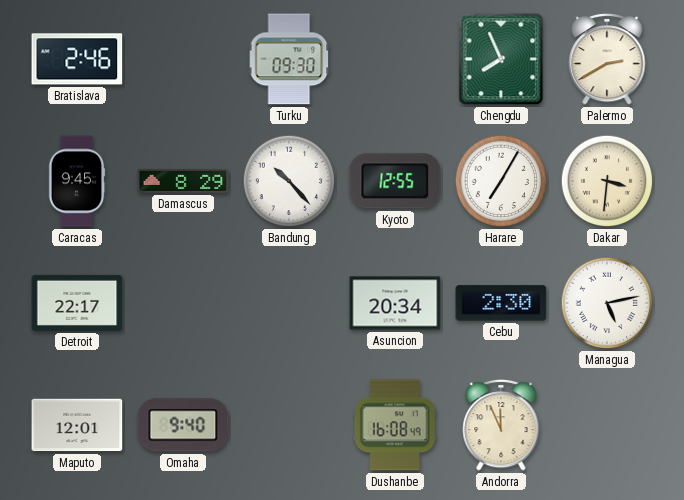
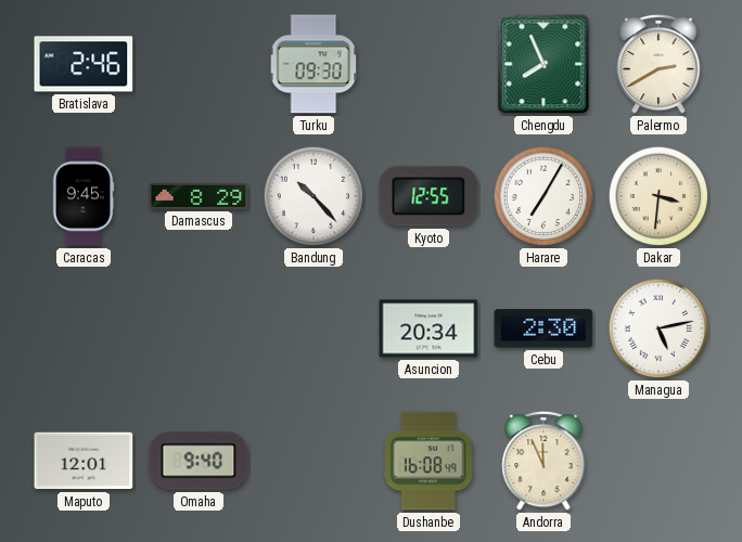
Detroit: 22:17 -> none (77, 303)
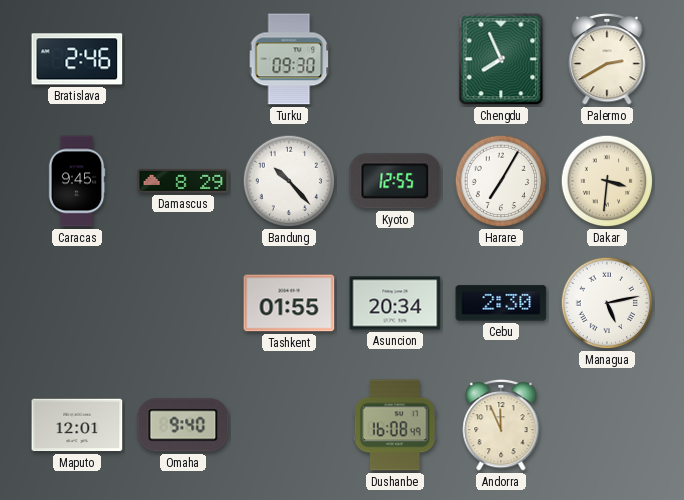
Tashkent: none -> 01:55 (289, 303)
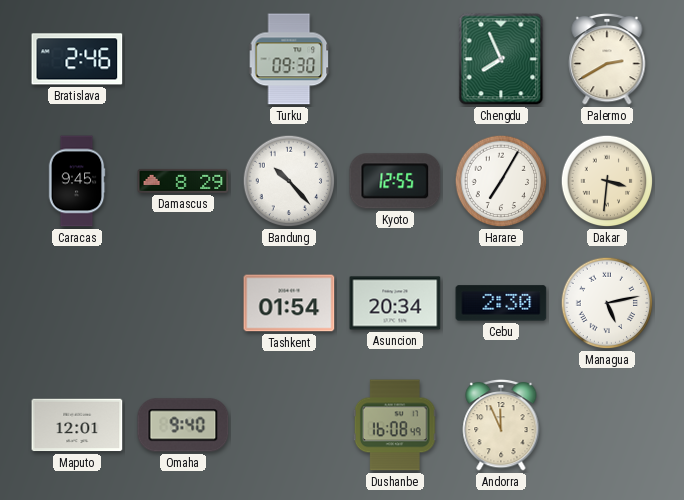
Tashkent: 01:55 -> 01:54 (289, 303)
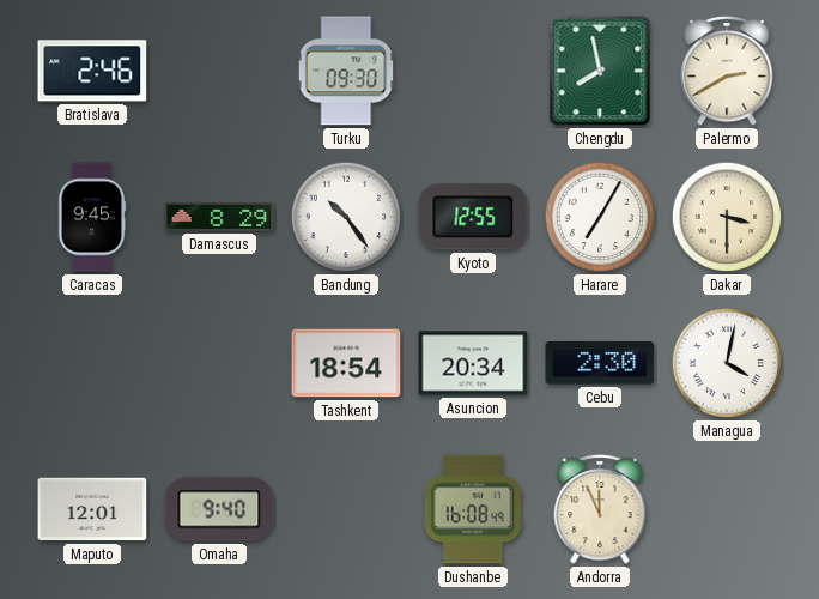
Chengdu: 7:56 -> 7:58 (600, 71)
Bandung: 10:23 -> 10:24 (346, 217)
Dakar: 3:31 -> 3:30 (727, 217)
Tashkent: 01:54 -> 18:54 (346, 363)
Managua: 5:13 -> 4:02 (727, 363)
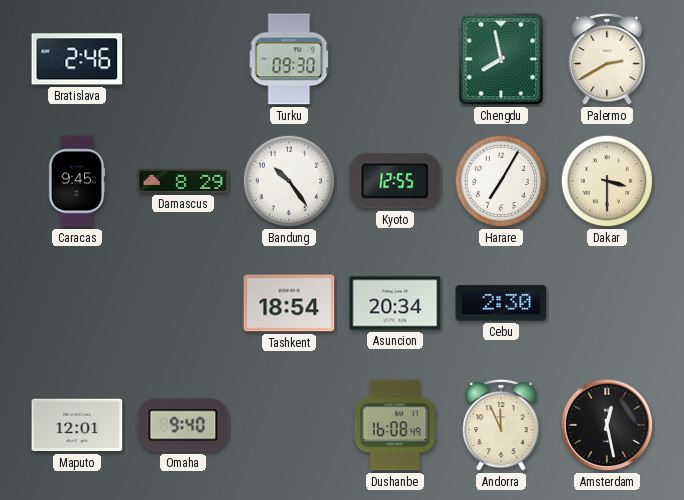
Managua: 4:02 -> none (727, 363)
Amsterdam: none -> 12:28 (607, 425)
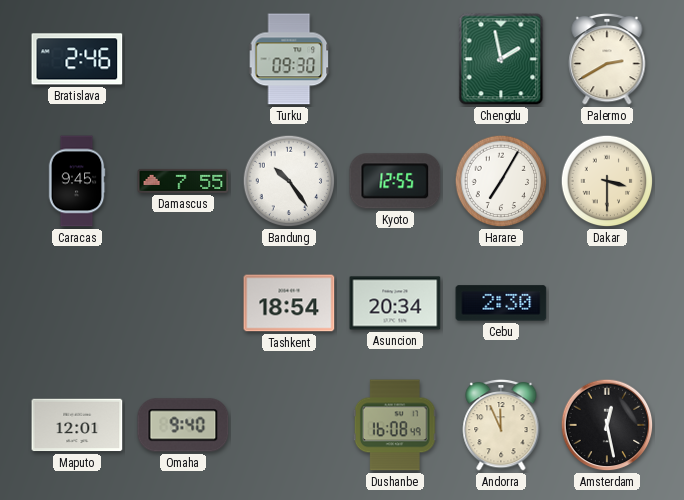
Chengdu: 7:58 -> 1:58 (501, 59)
Damascus: 8:29 -> 7:55 (183, 181)
